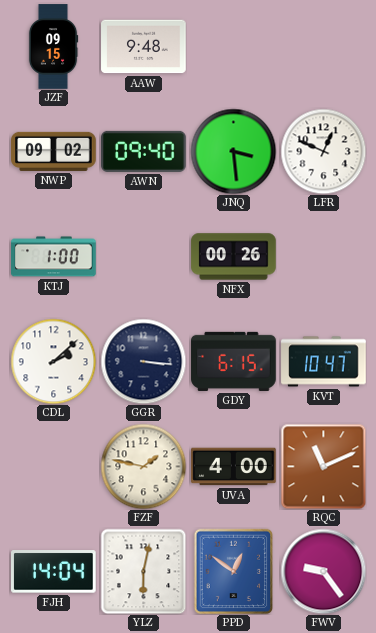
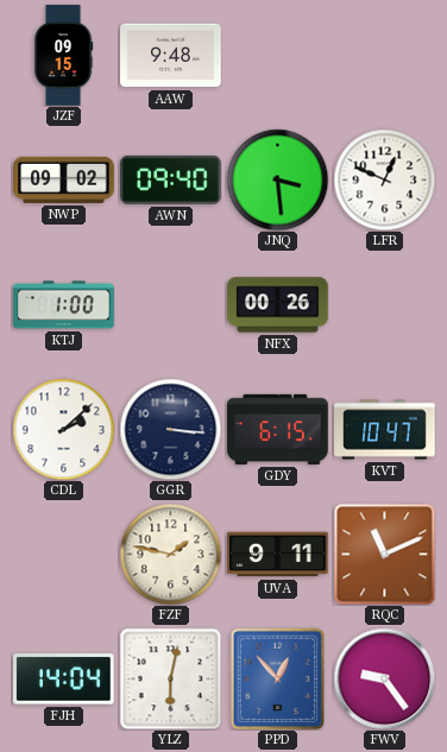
UVA: 4:00 -> 9:11 (278, 555)
PPD: 12:51 -> 12:53 (278, 678)
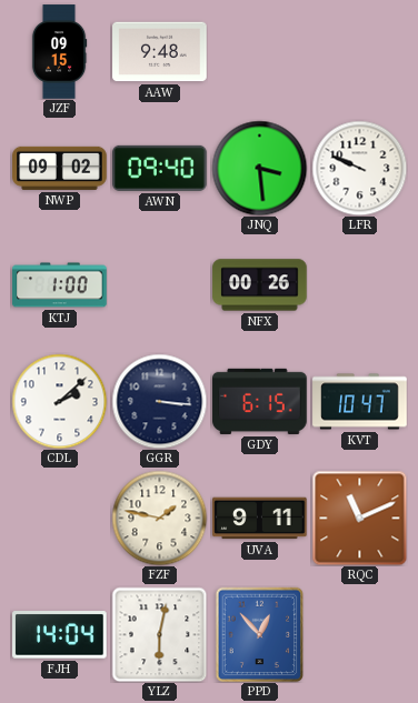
LFR: 12:49 -> 9:49 (359, 168)
FWV: 9:24 -> none (384, 678)
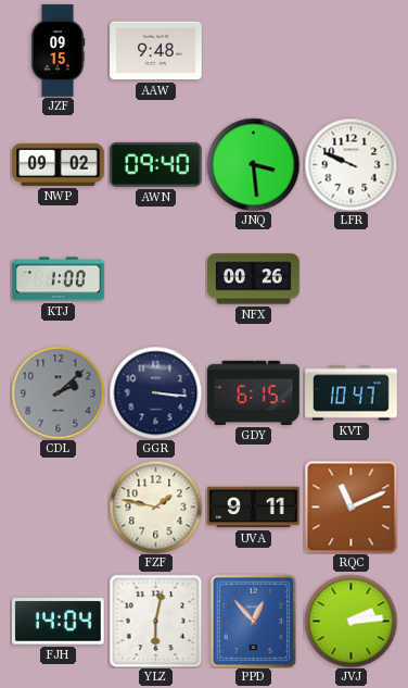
CDL dial: white -> grey (58, 392)
JVJ: none -> 2:14 (350, 621)
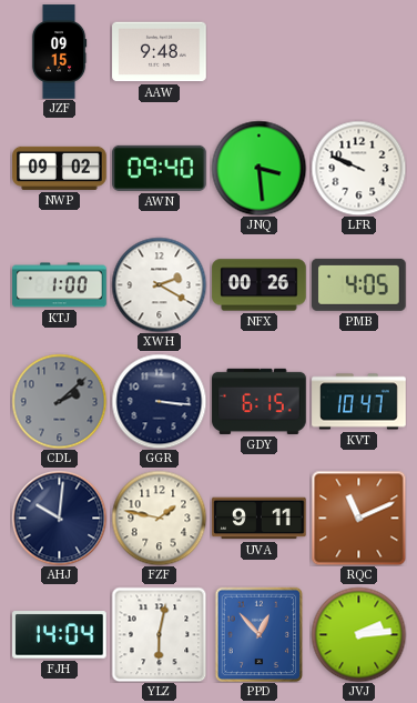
XWH: none -> 2:20 (159, 284)
PMB: none -> 4:05 (359, 284)
AHJ: none -> 10:01 (59, 518)
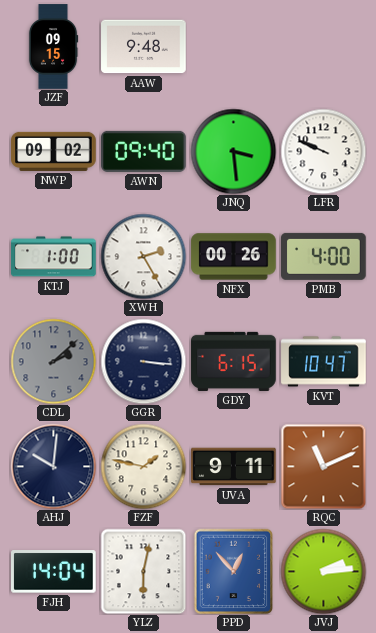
XWH: 2:20 -> 2:25 (143, 256)
PMB: 4:05 -> 4:00 (324, 256)
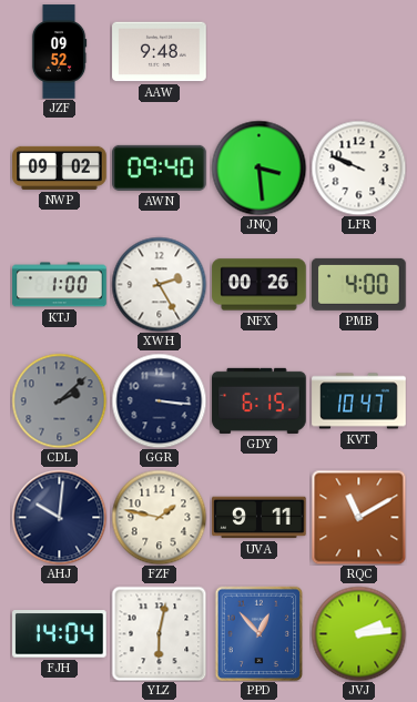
JZF: 09:15 -> 09:52 (59, 52)
RQC: 11:11 -> 11:10 (358, 517)
